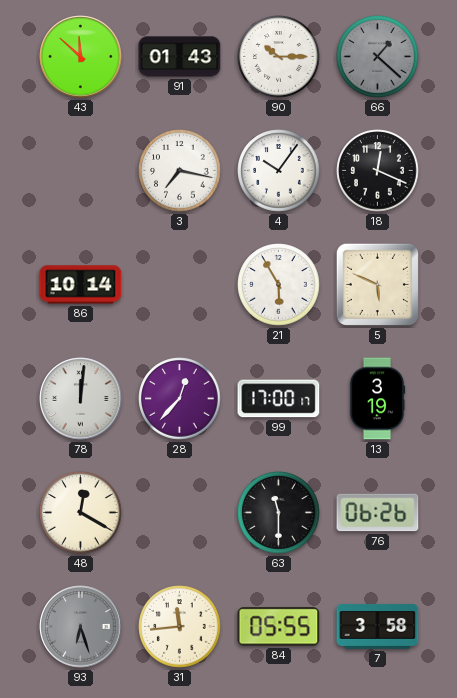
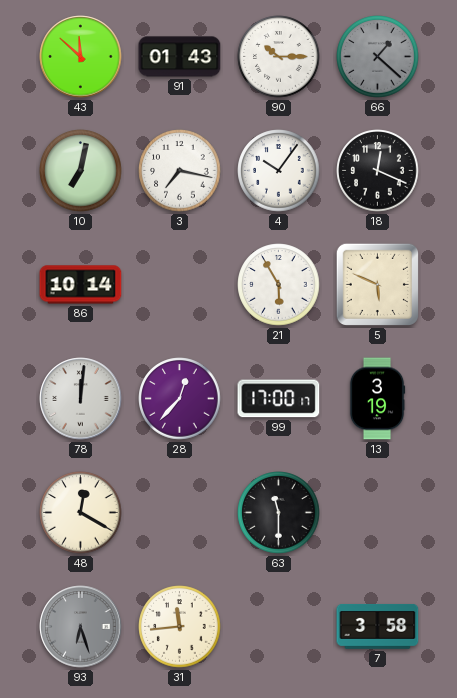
10: none -> 7:02 (81, 171)
76: 06:26 -> none (378, 513)
84: 05:55 -> none (279, 627)
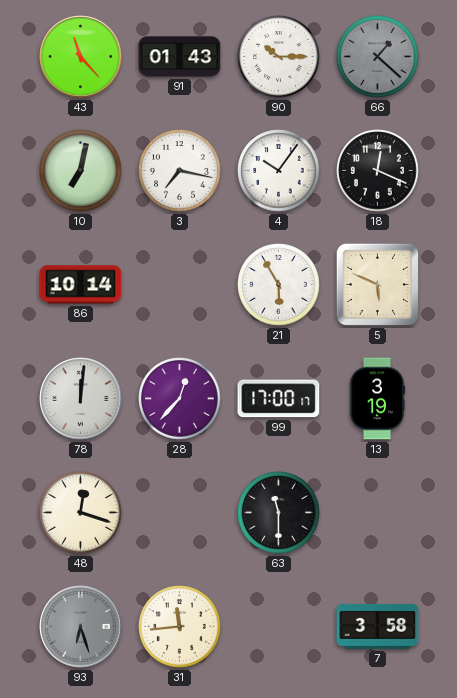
43: 11:52 -> 11:23 (81, 57)
48: 12:20 -> 12:18 (81, 513)
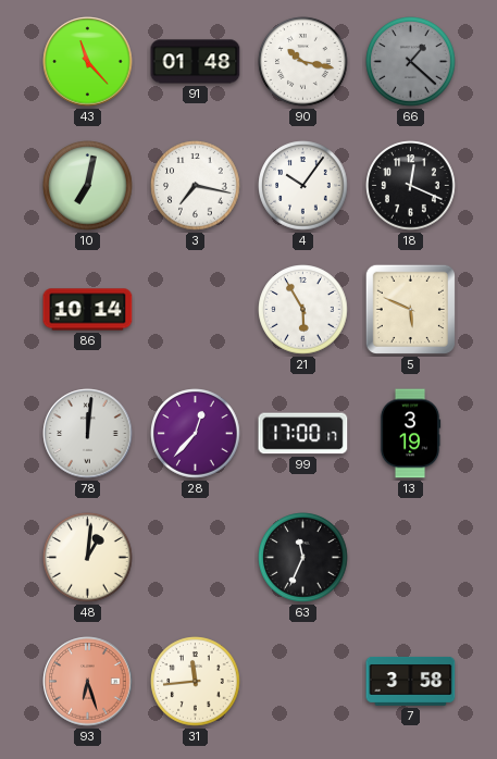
91: 01:43 -> 01:48 (196, 62)
90: 10:15 -> 10:17 (303, 62)
48: 12:18 -> 1:01 (88, 558)
63: 11:30 -> 11:34 (303, 558)
93 dial: grey -> salmon (88, 682)
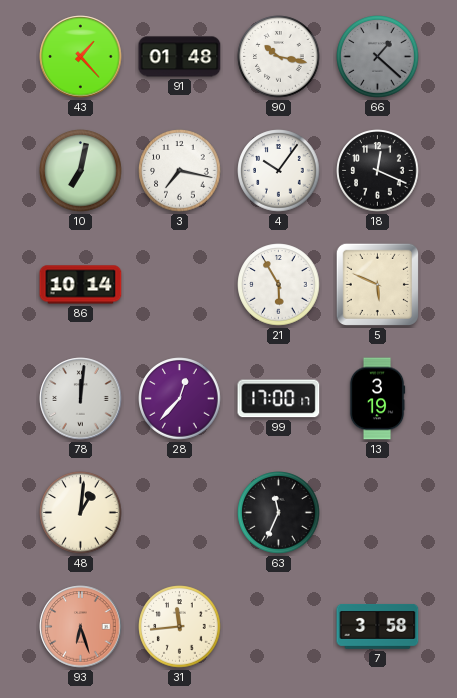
43: 11:23 -> 1:23 (81, 57)
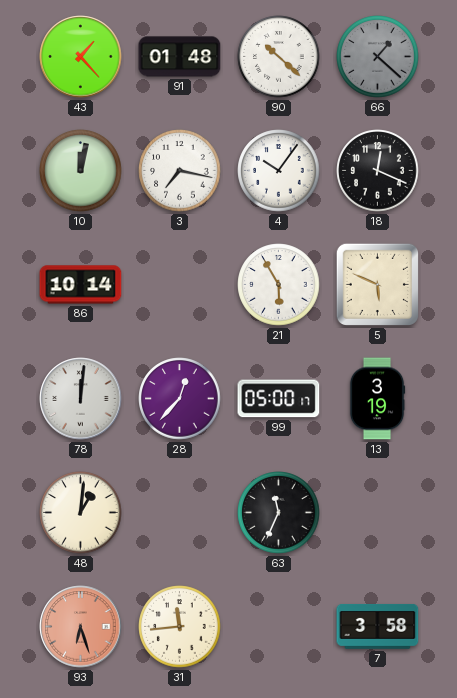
90: 10:17 -> 10:22 (279, 57)
10: 7:02 -> 12:02 (81, 171)
99: 17:00 -> 05:00 (279, 399)
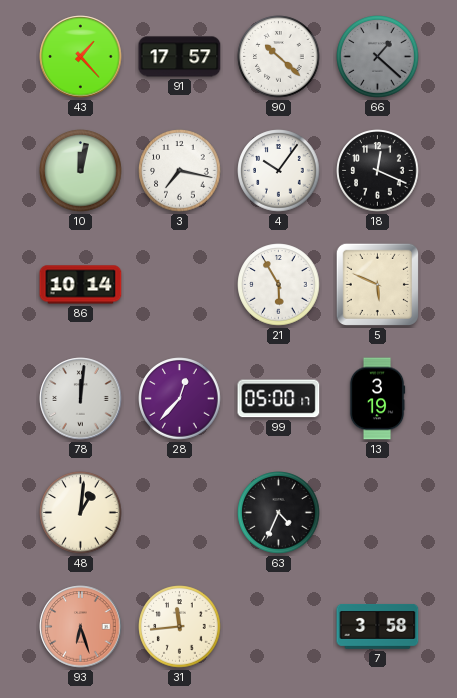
91: 01:48 -> 17:57 (180, 57)
63: 11:34 -> 4:34 (279, 513)
